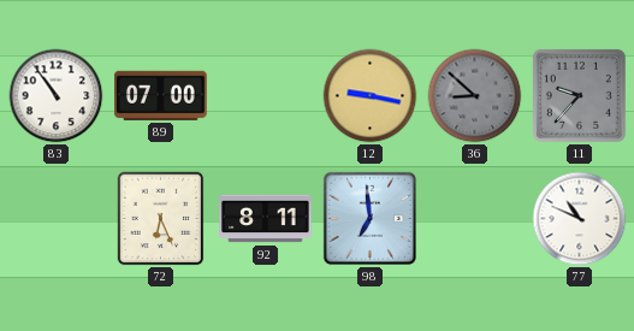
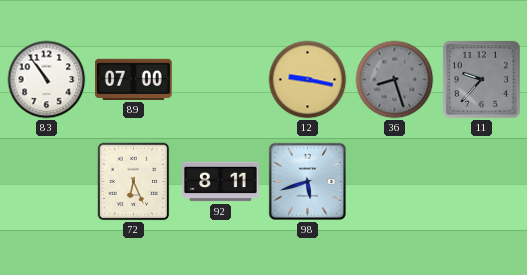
36: 8:52 -> 8:27 (395, 80)
98: 6:59 -> 5:42 (307, 181)
77: 10:49 -> none (580, 219)
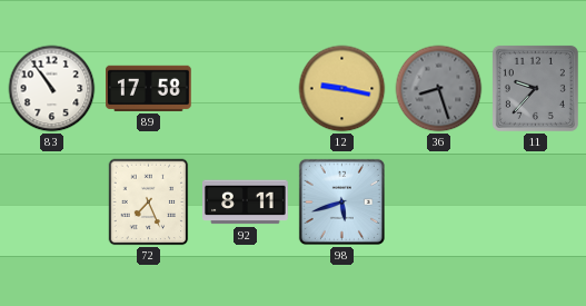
89: 07:00 -> 17:58 (149, 88)
72: 6:26 -> 7:26 (149, 203)
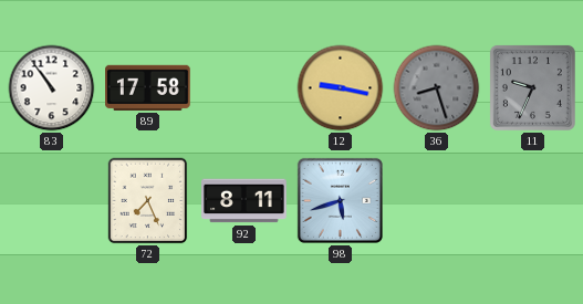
11: 9:37 -> 9:34 (532, 87)
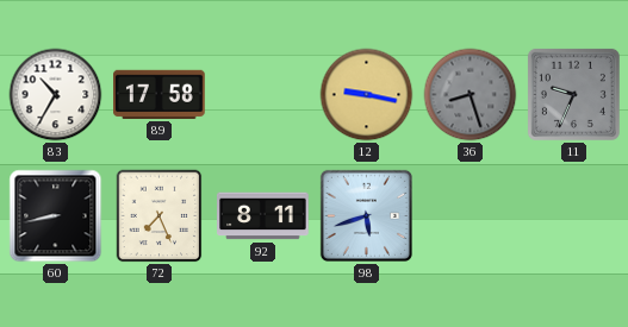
83: 10:54 -> 10:35 (56, 95)
60: none -> 8:43 (56, 216)
